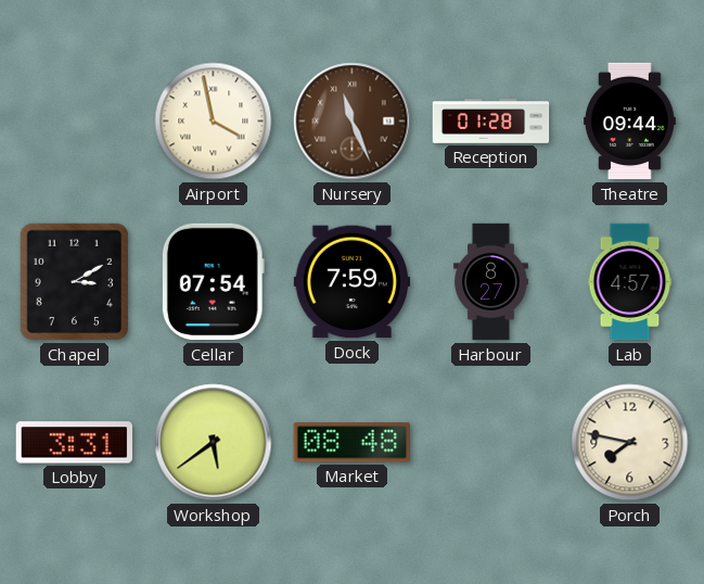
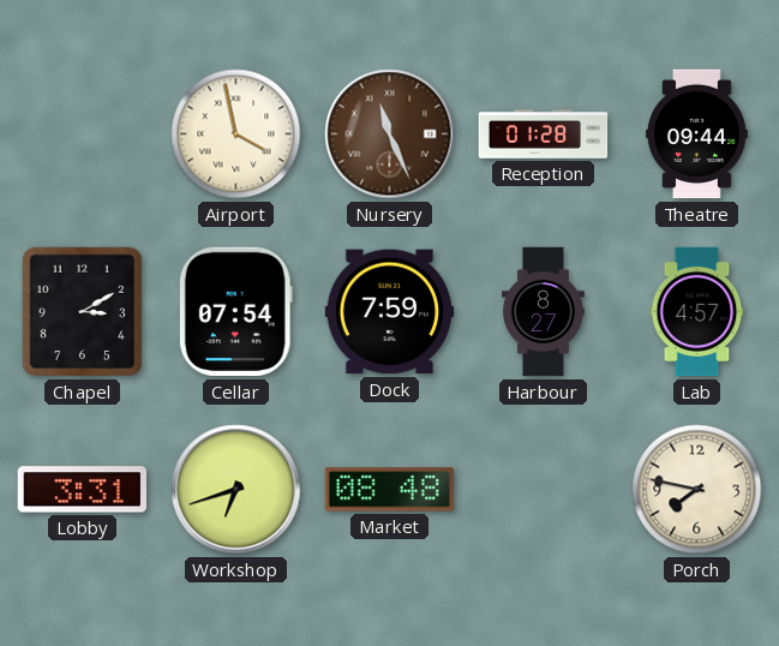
Workshop: 5:39 -> 6:42 (236, 490)
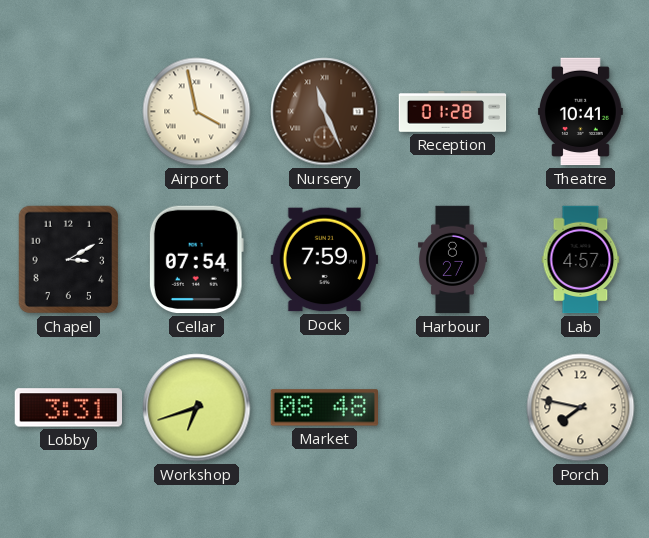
Theatre: 09:44 -> 10:41 (580, 112)
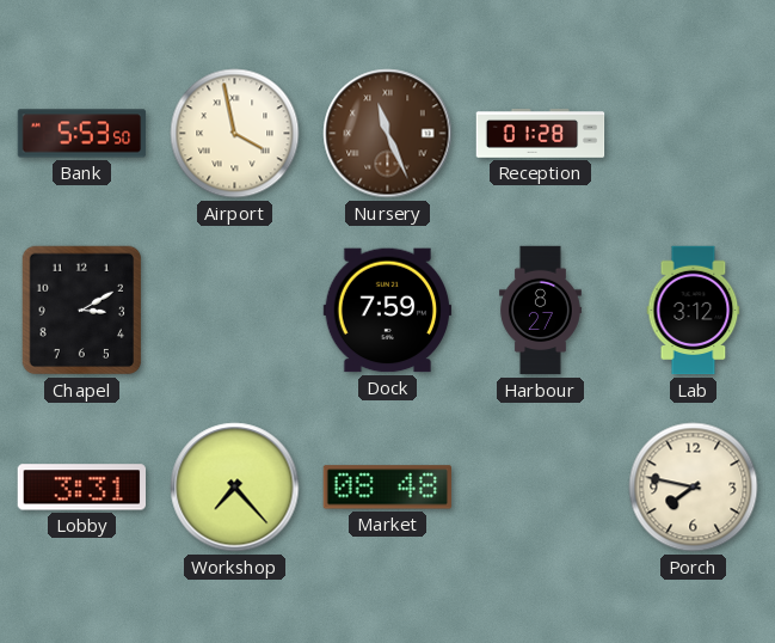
Bank: none -> 5:53 (82, 134)
Theatre: 10:41 -> none (580, 112)
Cellar: 07:54 -> none (196, 260)
Lab: 4:57 -> 3:12 (694, 311)
Workshop: 6:42 -> 7:23 (235, 488)
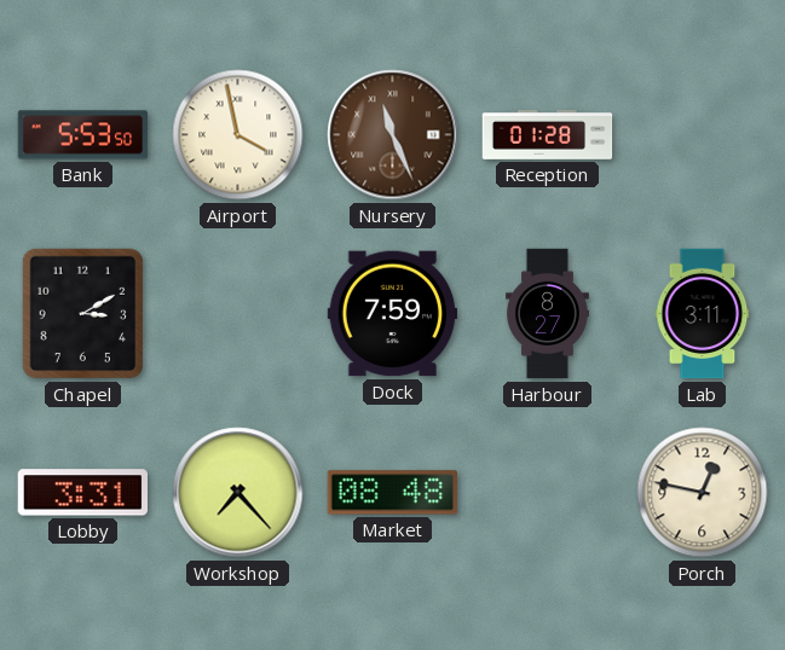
Lab: 3:12 -> 3:11 (703, 314)
Porch: 7:47 -> 12:47 (703, 493)
